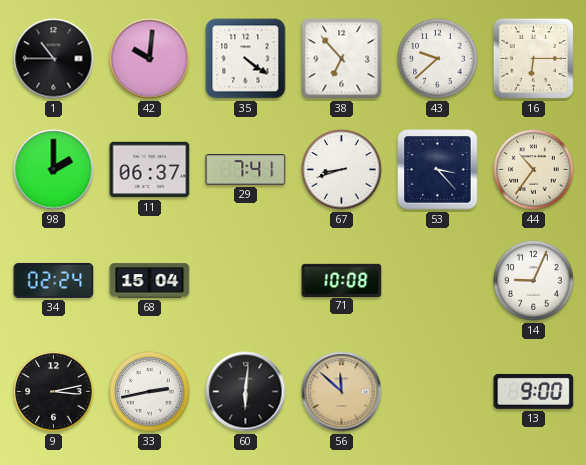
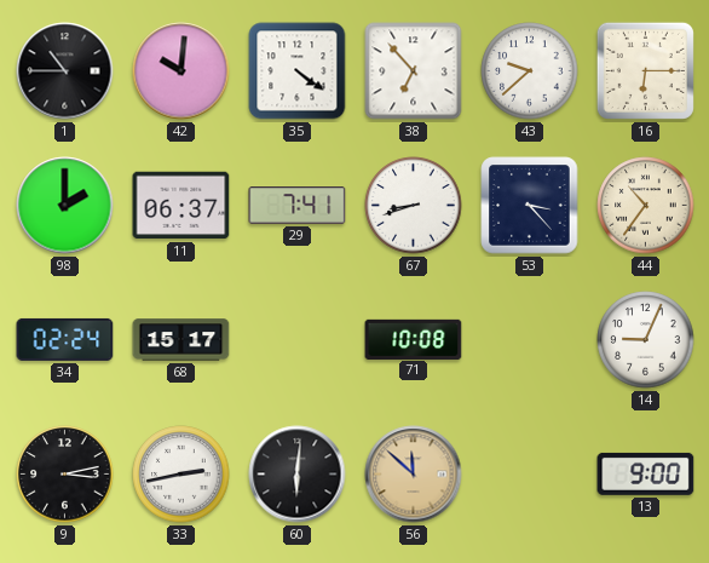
68: 15:04 -> 15:17 (181, 340)
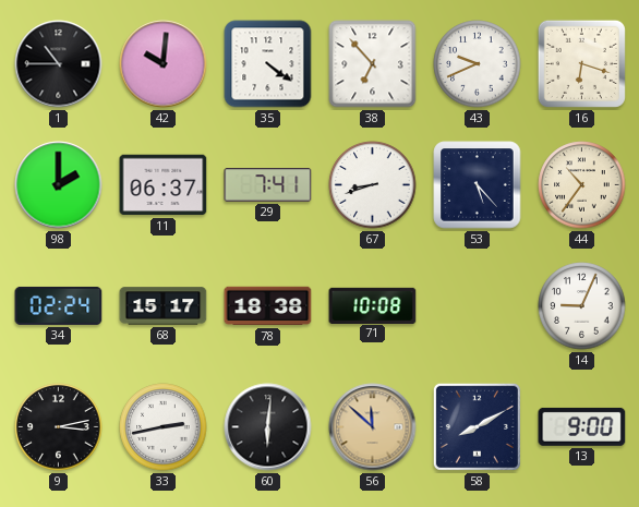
43: 9:38 -> 9:41 (478, 64)
16: 6:15 -> 6:18 (581, 63)
53: 3:23 -> 5:23 (478, 185)
78: none -> 18:38 (268, 306)
58: none -> 8:10 (477, 426)
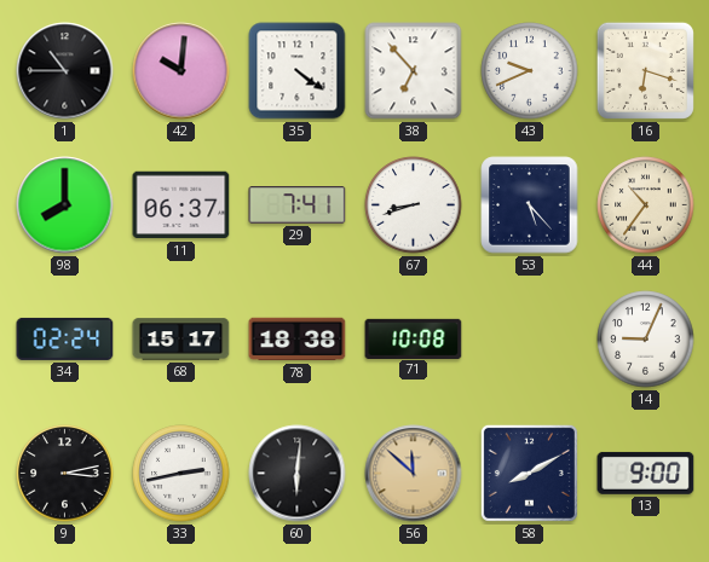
98: 2:00 -> 8:00 (65, 205)
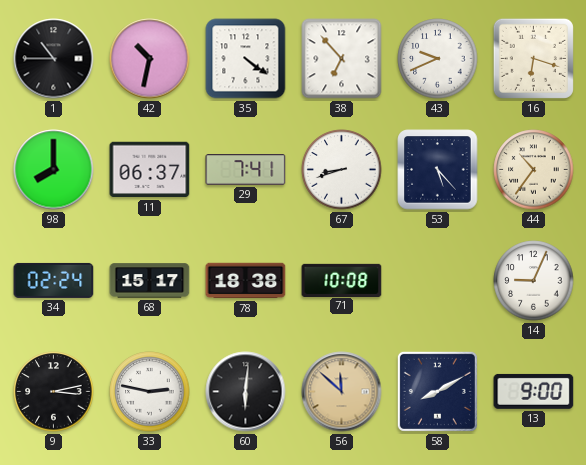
42: 10:01 -> 10:32 (150, 59)
33: 2:43 -> 2:47 (150, 392)
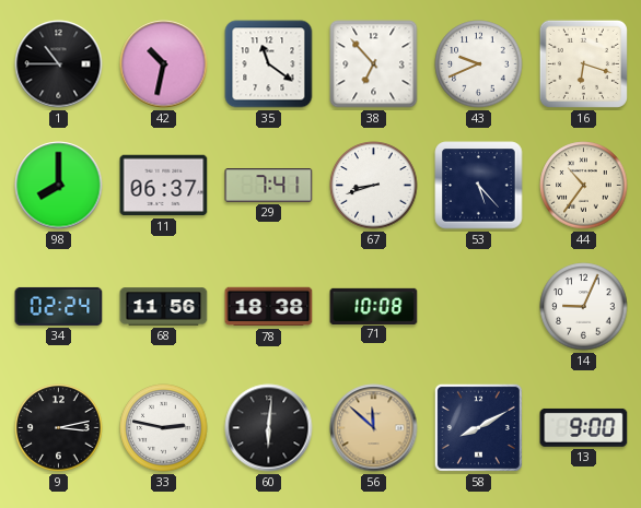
35: 4:21 -> 11:21 (269, 64)
68: 15:17 -> 11:56 (164, 307)
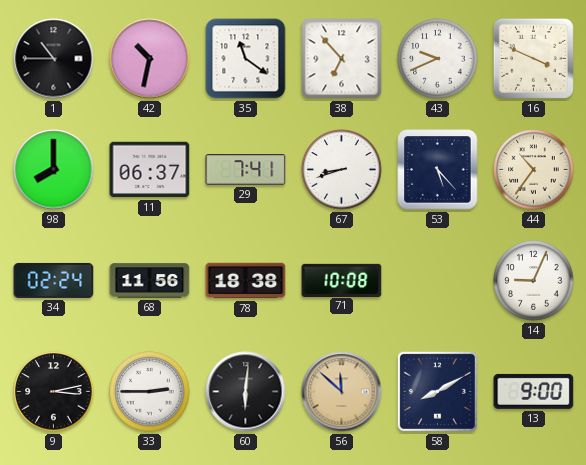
16: 6:18 -> 3:49 (533, 58)
33: 2:47 -> 2:45 (150, 392)
